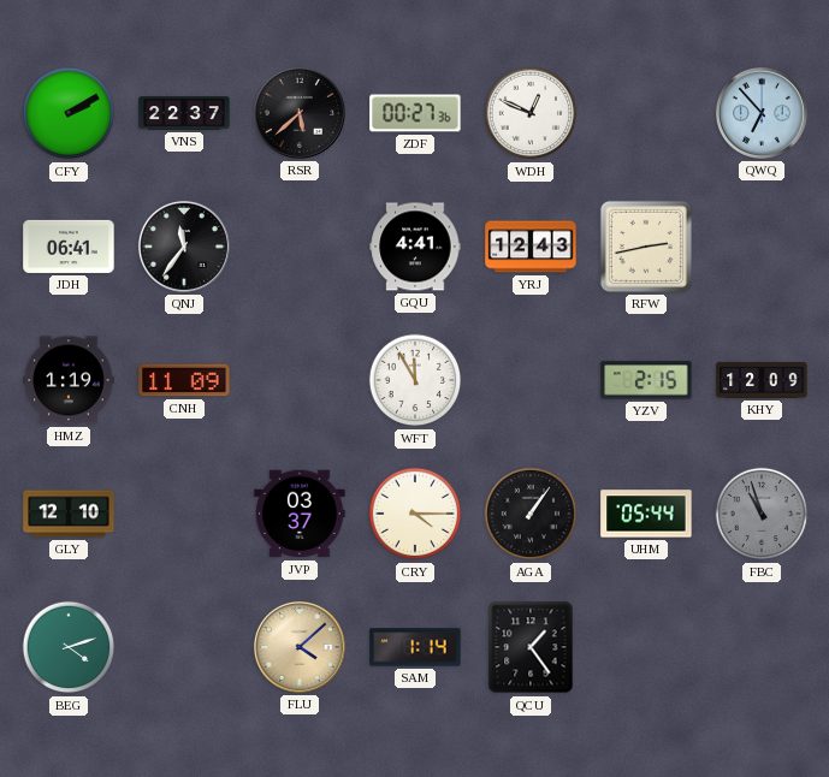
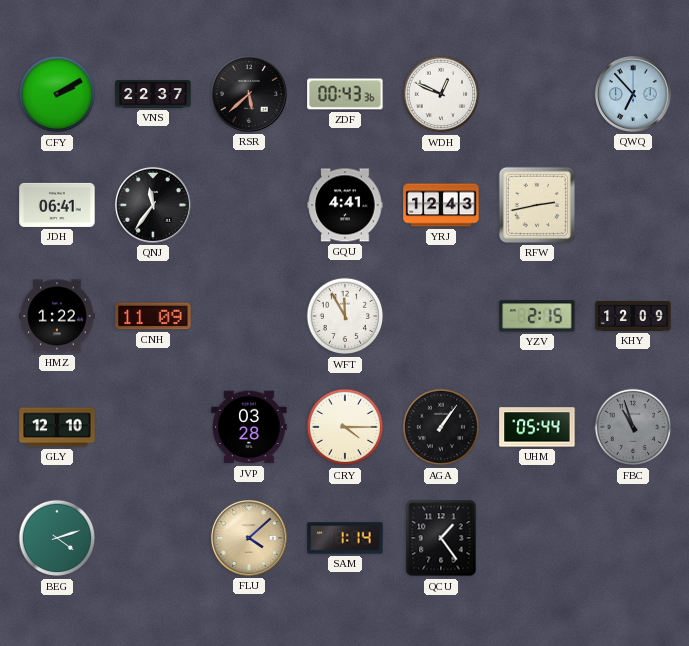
ZDF: 00:27 -> 00:43 (345, 94)
HMZ: 1:19 -> 1:22 (57, 316)
JVP: 03:37 -> 03:28 (249, 427)
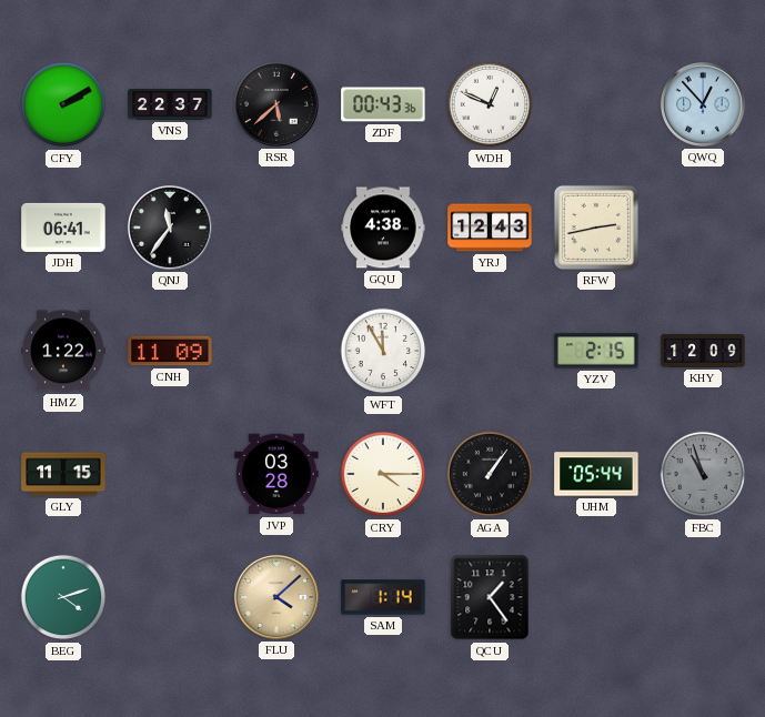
QWQ: 6:53 -> 12:53 (703, 104)
GQU: 4:41 -> 4:38 (383, 228)
GLY: 12:10 -> 11:15 (63, 474)
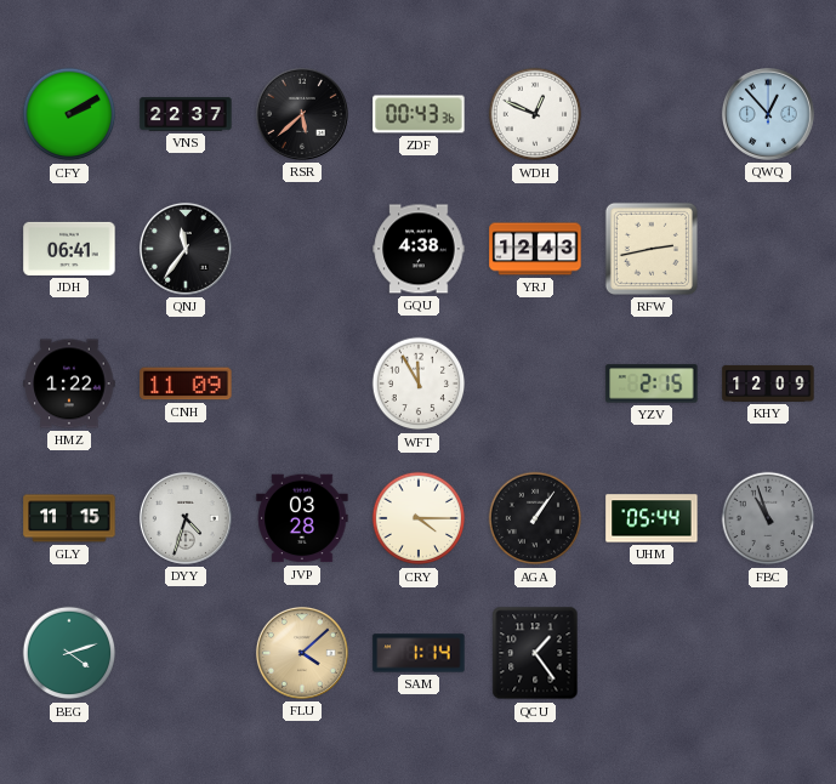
DYY: none -> 4:33 (186, 518)
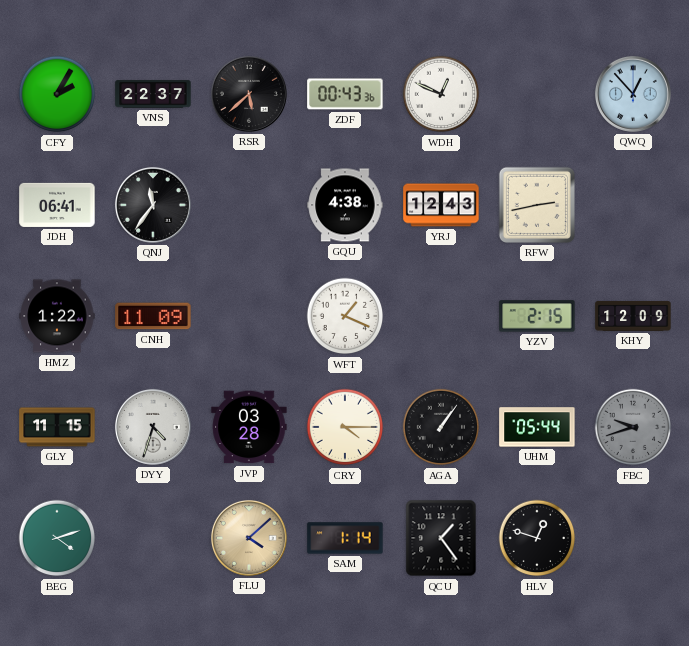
CFY: 2:10 -> 2:05 (57, 94)
WFT: 11:55 -> 1:19 (345, 316)
FBC: 10:57 -> 9:42 (633, 427)
HLV: none -> 12:48 (537, 538)
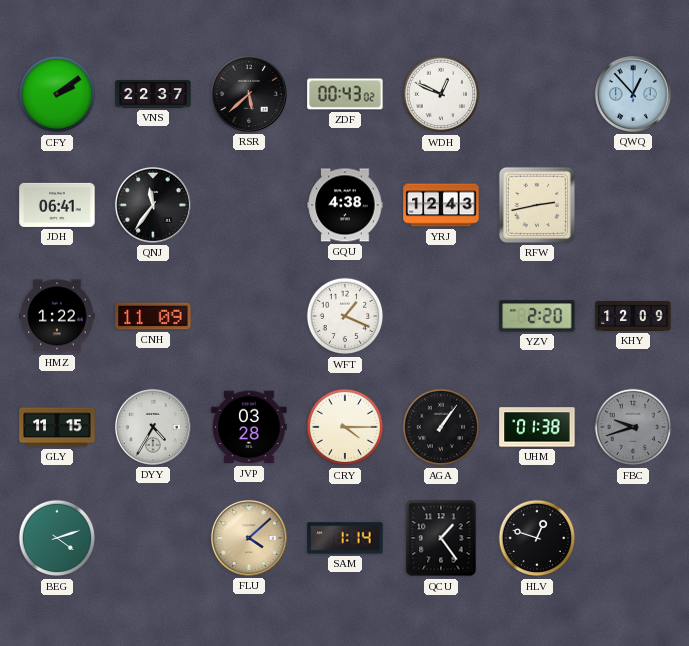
CFY: 2:05 -> 2:09 (57, 94)
ZDF: 00:43:36 -> 00:43:02 (345, 94)
YZV: 2:15 -> 2:20 (537, 316)
DYY: 4:33 -> 4:35 (153, 427)
UHM: 05:44 -> 01:38 (537, 427)
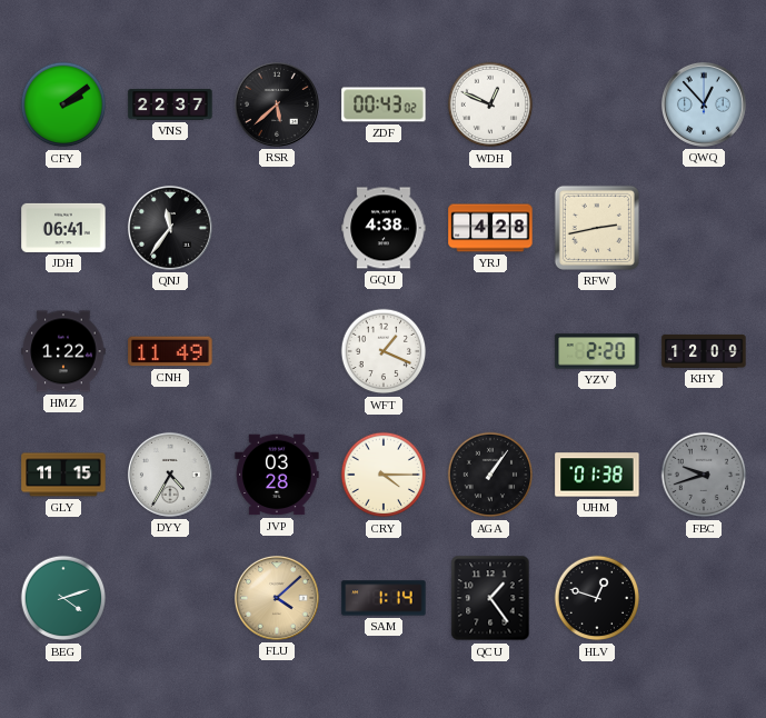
YRJ: 12:43 -> 4:28 (490, 228)
CNH: 11:09 -> 11:49 (170, 351)
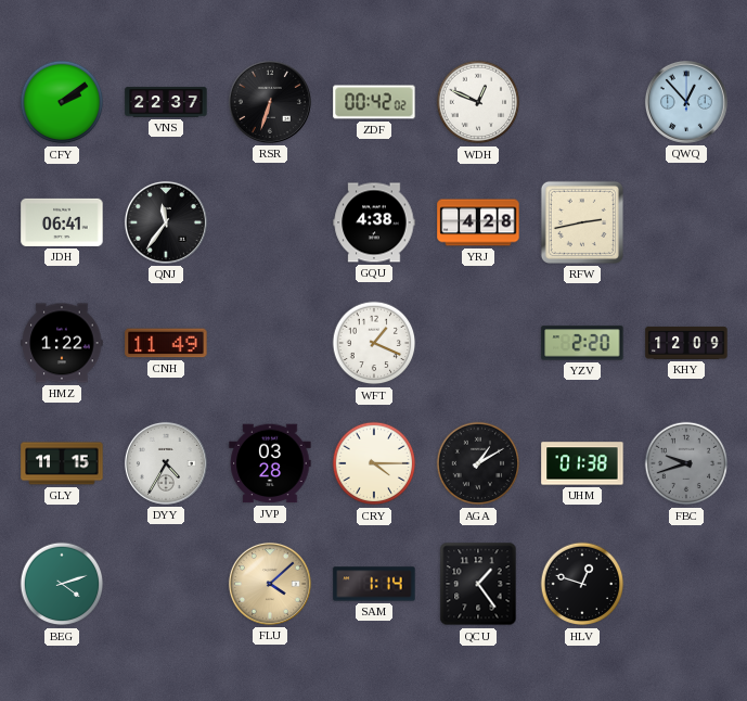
RSR: 5:38 -> 6:33 (270, 102)
ZDF: 00:43 -> 00:42 (374, 102)
AGA: 1:06 -> 1:10 (478, 463)
